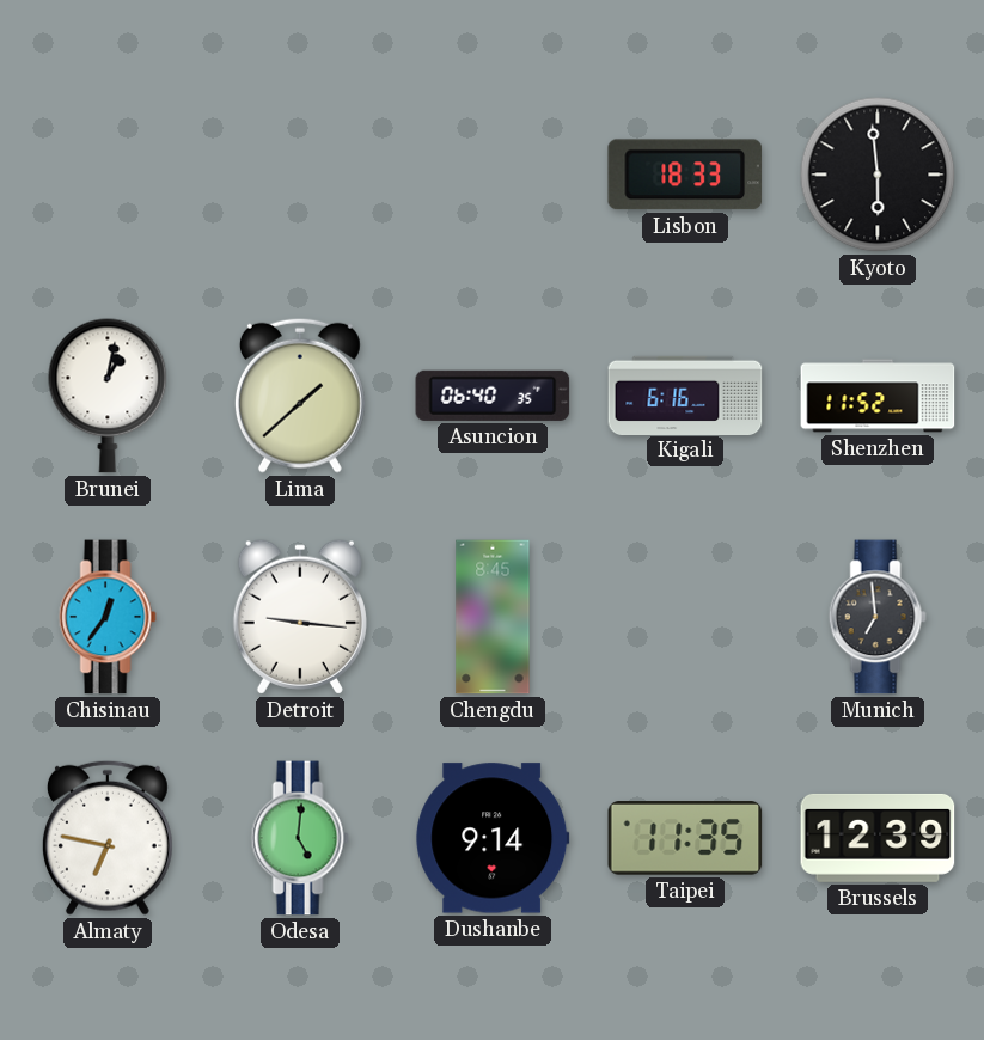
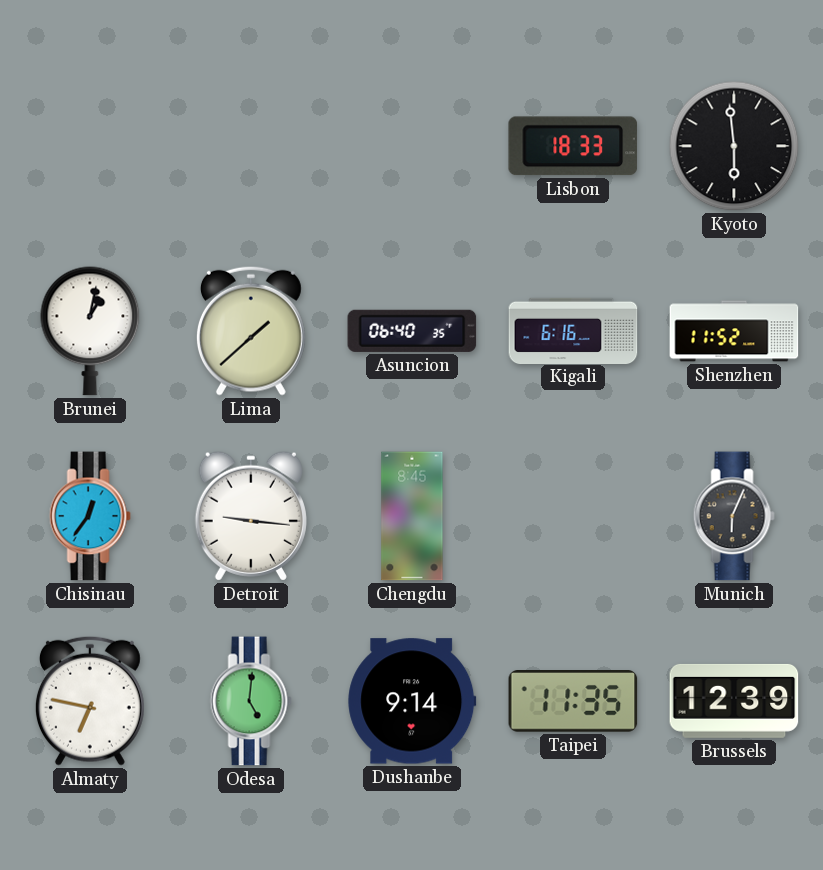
Munich: 6:59 -> 6:04 (734, 516)
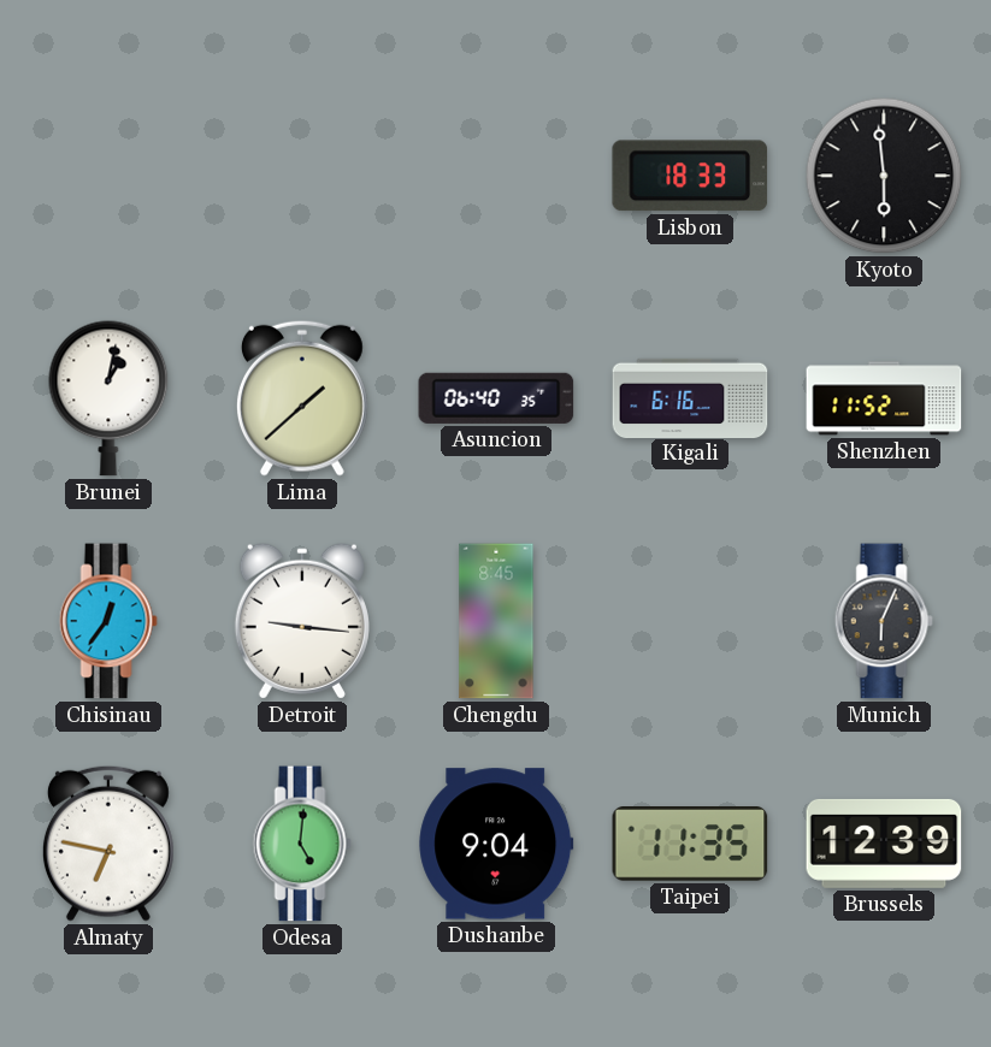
Dushanbe: 9:14 -> 9:04 (496, 844)
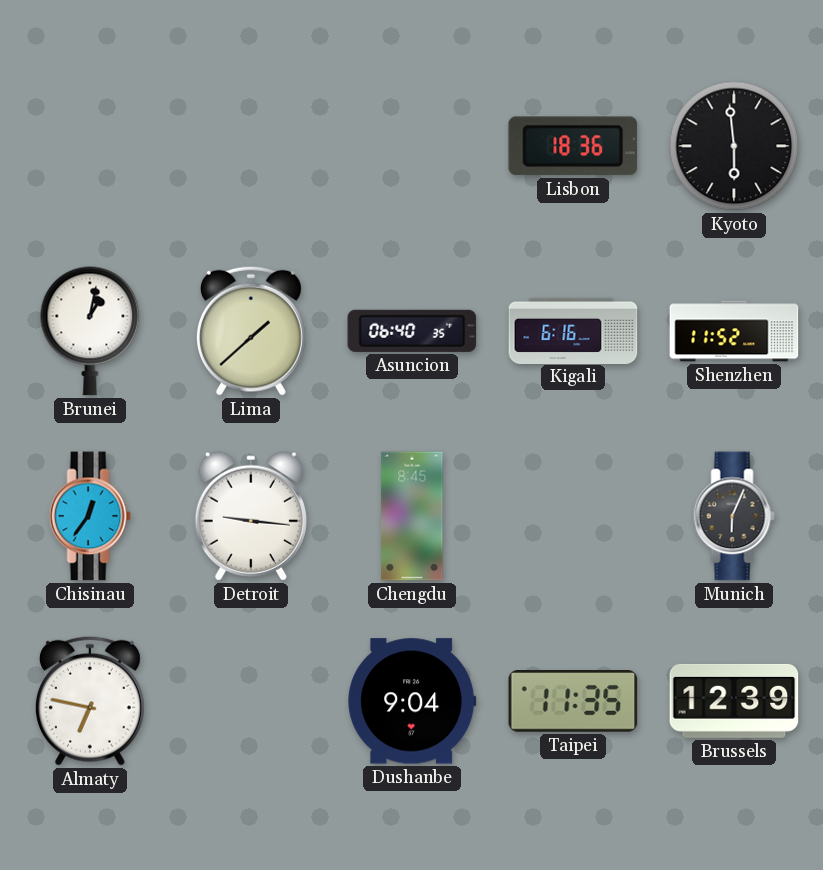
Lisbon: 18:33 -> 18:36 (573, 146)
Odesa: 5:01 -> none (302, 844)
